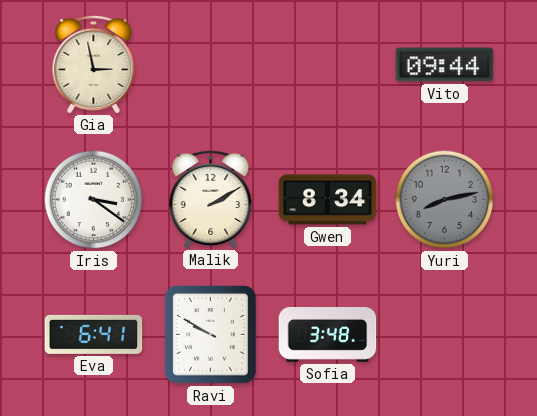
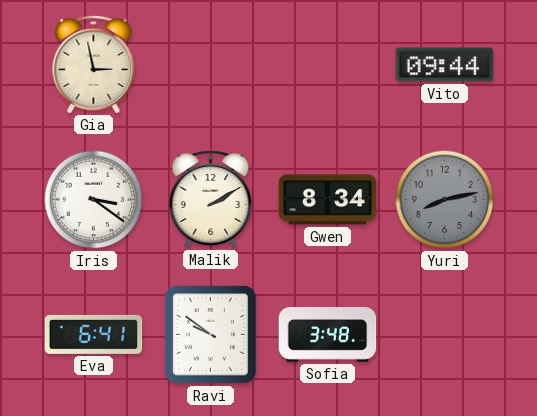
Ravi: 9:50 -> 9:51 (210, 335)
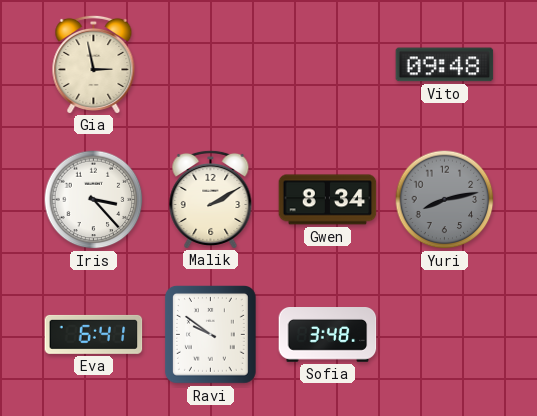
Vito: 09:44 -> 09:48 (445, 65)
Iris: 3:21 -> 3:23 (94, 200)
